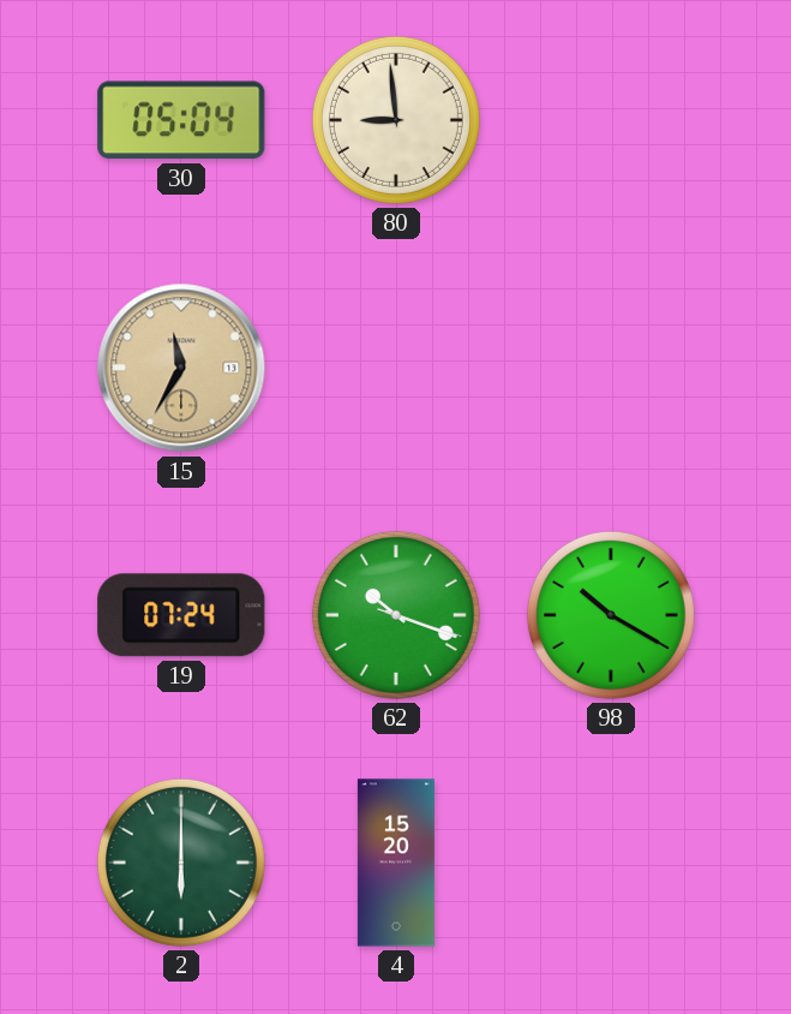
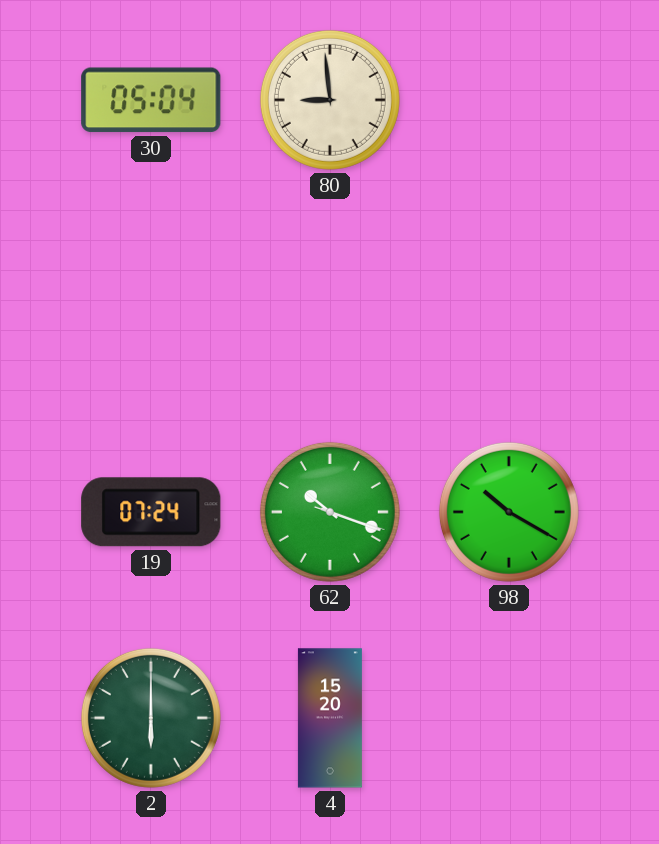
15: 11:35 -> none (181, 368)
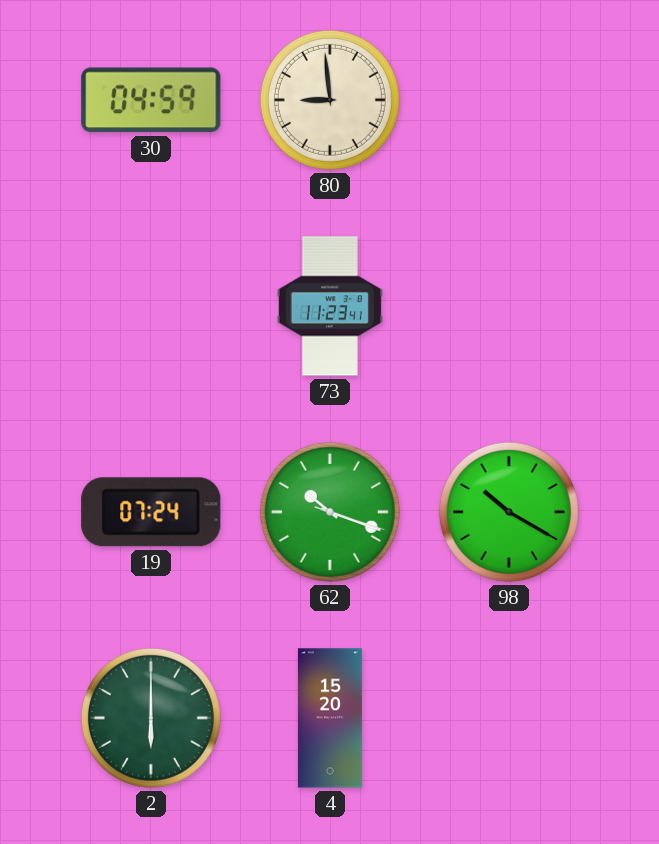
30: 05:04 -> 04:59 (151, 100)
73: none -> 11:23 (330, 306)
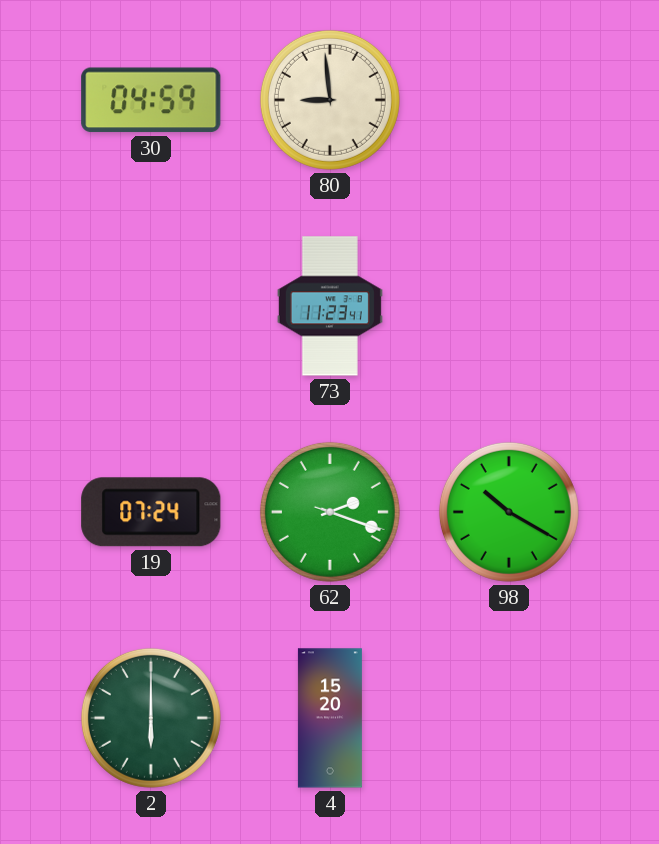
62: 10:18 -> 2:18 (330, 512)
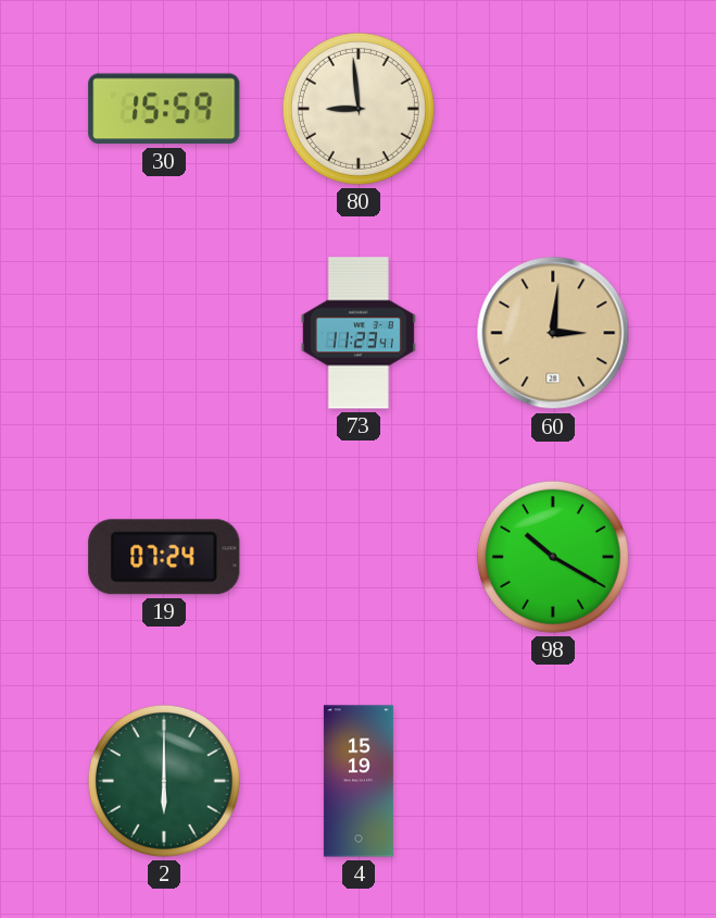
30: 04:59 -> 15:59 (164, 109)
60: none -> 3:01 (553, 333)
62: 2:18 -> none (330, 512)
4: 15:20 -> 15:19 (359, 781)
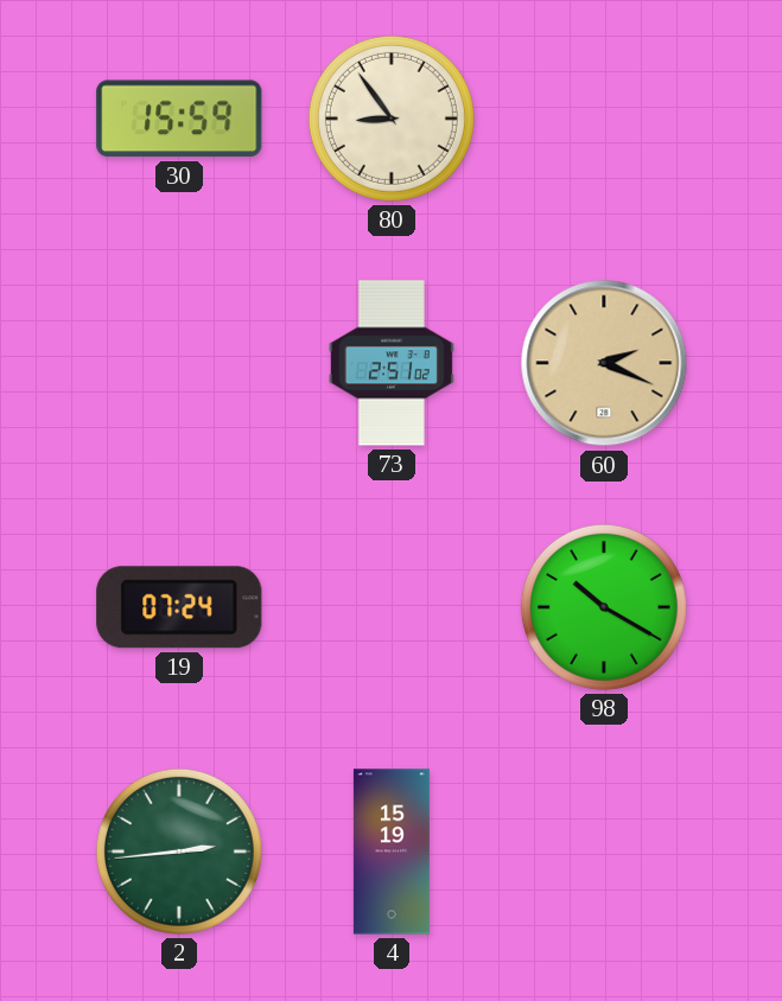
80: 8:59 -> 8:54 (392, 119)
73: 11:23 -> 2:51 (392, 363)
60: 3:01 -> 2:19 (604, 363)
2: 6:00 -> 2:44 (179, 852)
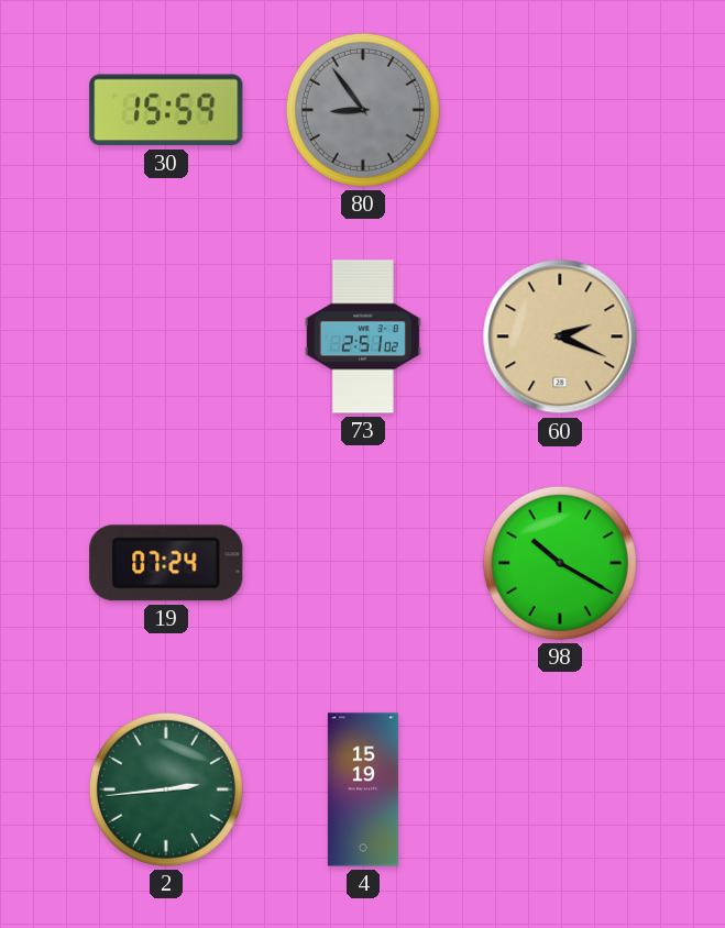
80 dial: cream -> grey (363, 110)
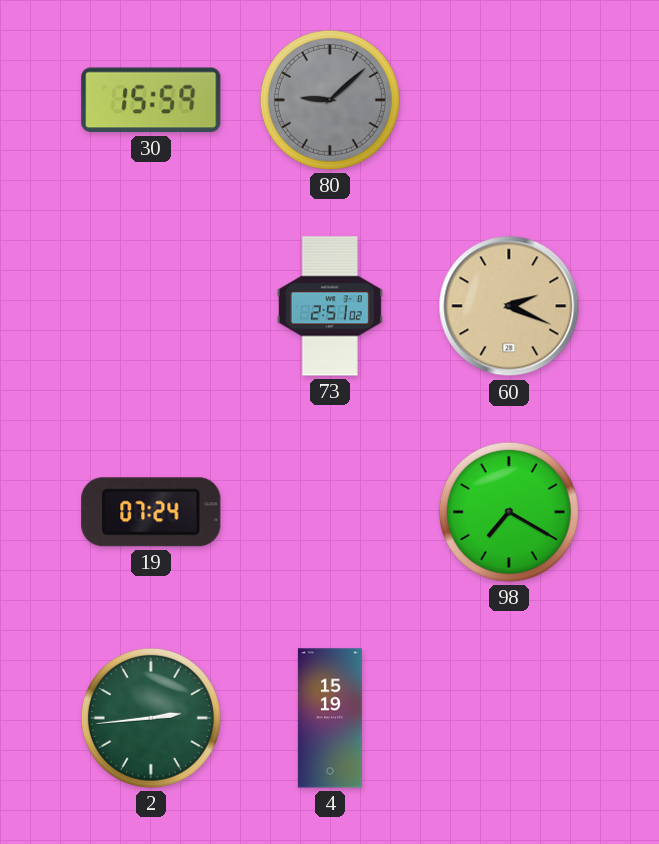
80: 8:54 -> 9:08 (330, 100)
98: 10:20 -> 7:20 (509, 512)
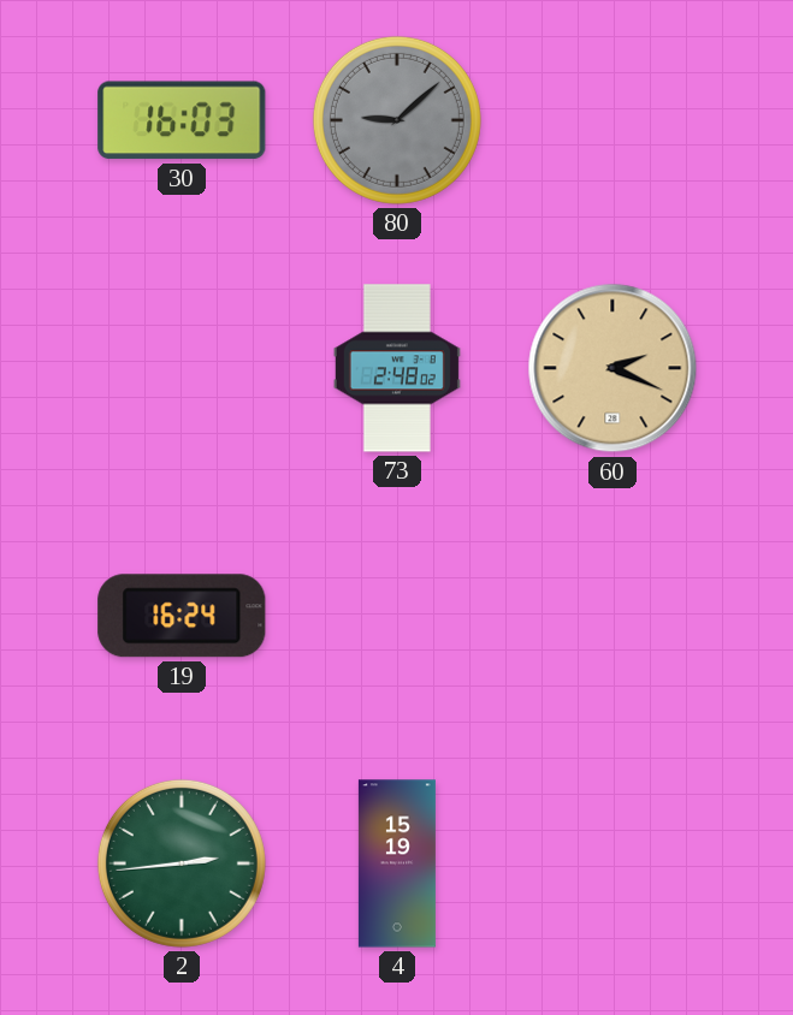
30: 15:59 -> 16:03 (182, 120)
73: 2:51 -> 2:48 (397, 368)
19: 07:24 -> 16:24 (182, 616)
98: 7:20 -> none (509, 512)
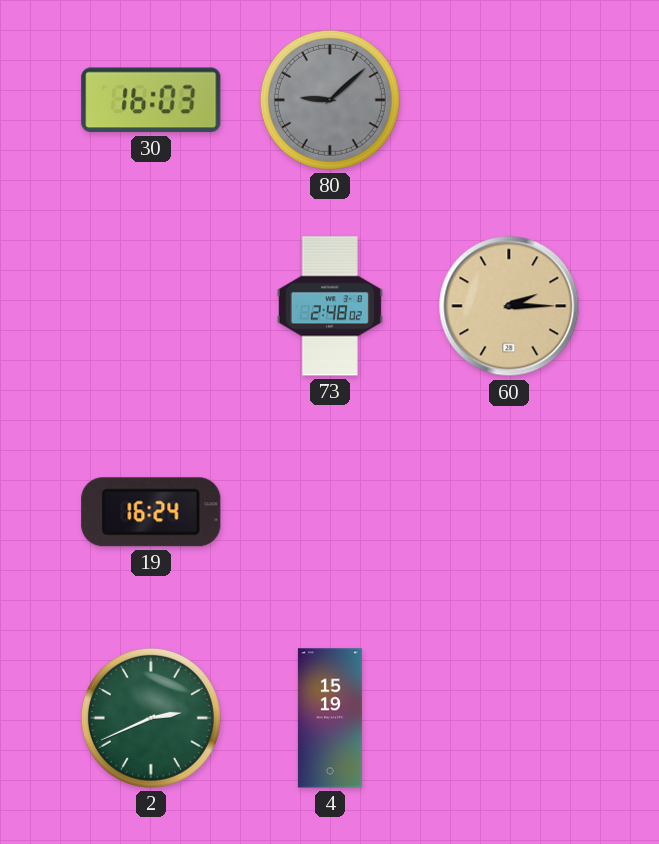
60: 2:19 -> 2:15 (509, 306)
2: 2:44 -> 2:41 (151, 718)
